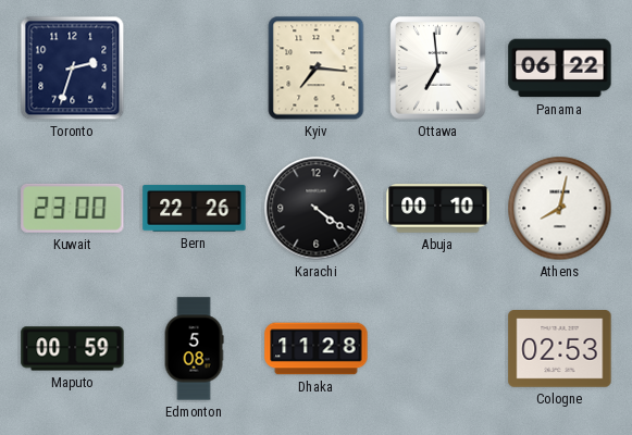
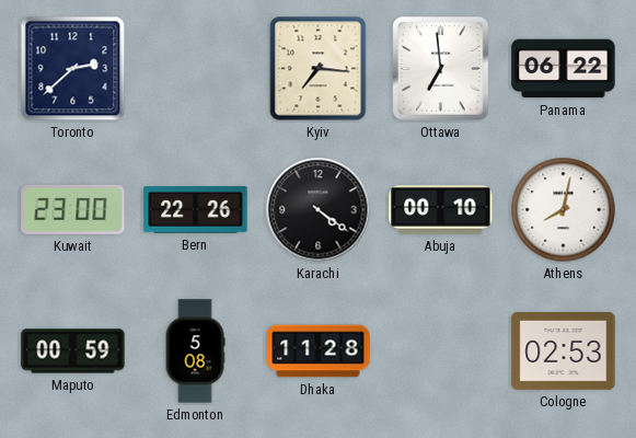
Toronto: 2:33 -> 2:38 (73, 69)
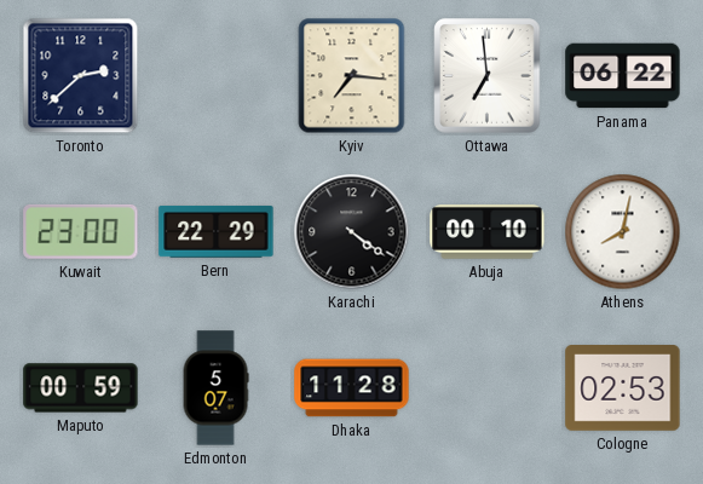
Bern: 22:26 -> 22:29 (217, 232)
Edmonton: 5:08 -> 5:07 (215, 388)
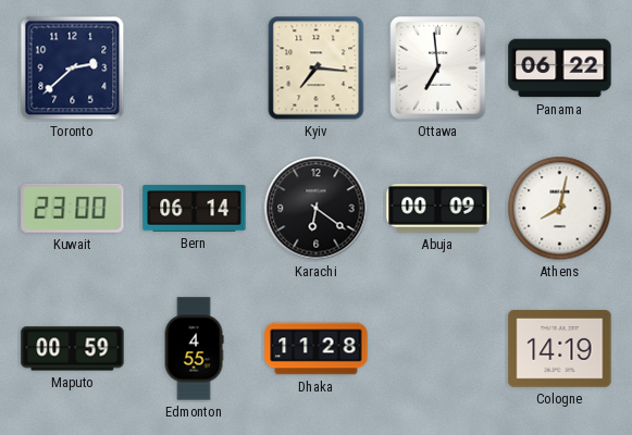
Bern: 22:29 -> 06:14 (195, 209)
Karachi: 4:21 -> 6:21 (317, 209)
Abuja: 00:10 -> 00:09 (438, 209)
Edmonton: 5:07 -> 4:55 (194, 349)
Cologne: 02:53 -> 14:19 (560, 349)
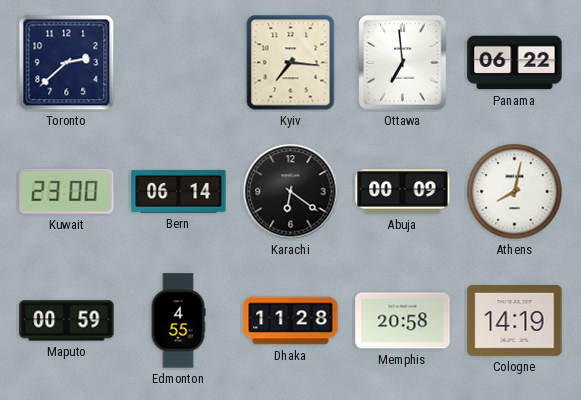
Memphis: none -> 20:58 (403, 321)
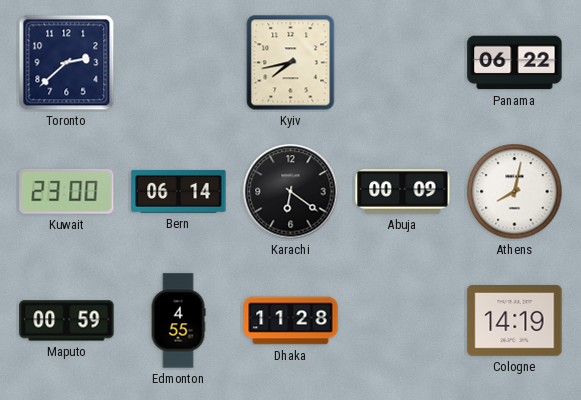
Kyiv: 7:16 -> 7:43 (291, 63)
Ottawa: 6:59 -> none (403, 63)
Memphis: 20:58 -> none (403, 321)
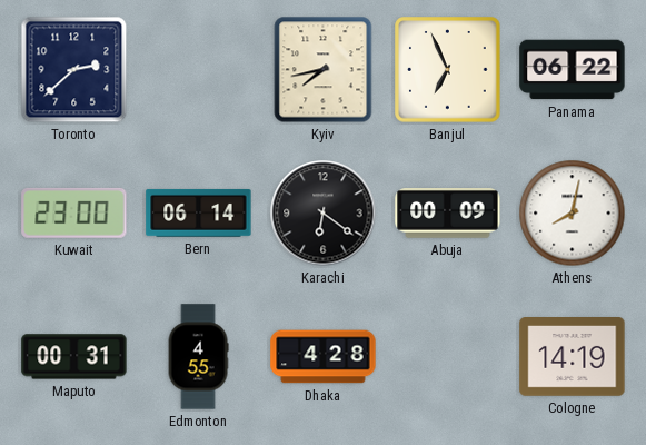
Banjul: none -> 6:56 (448, 70)
Maputo: 00:59 -> 00:31 (74, 357)
Dhaka: 11:28 -> 4:28 (324, 357)
